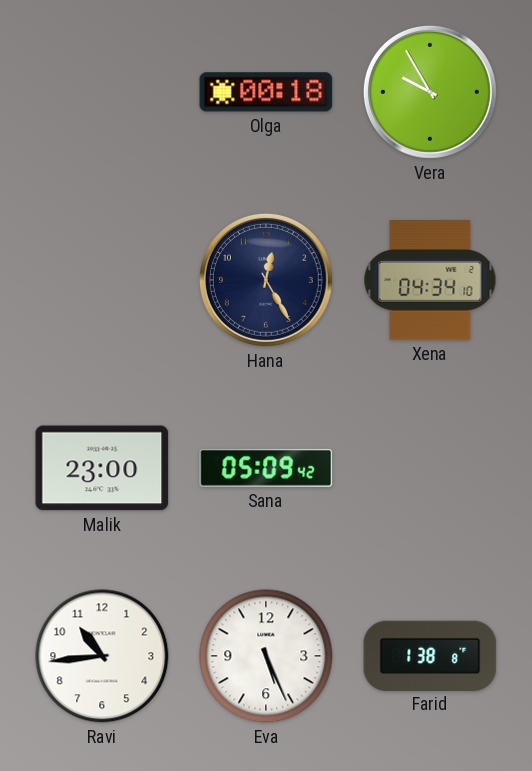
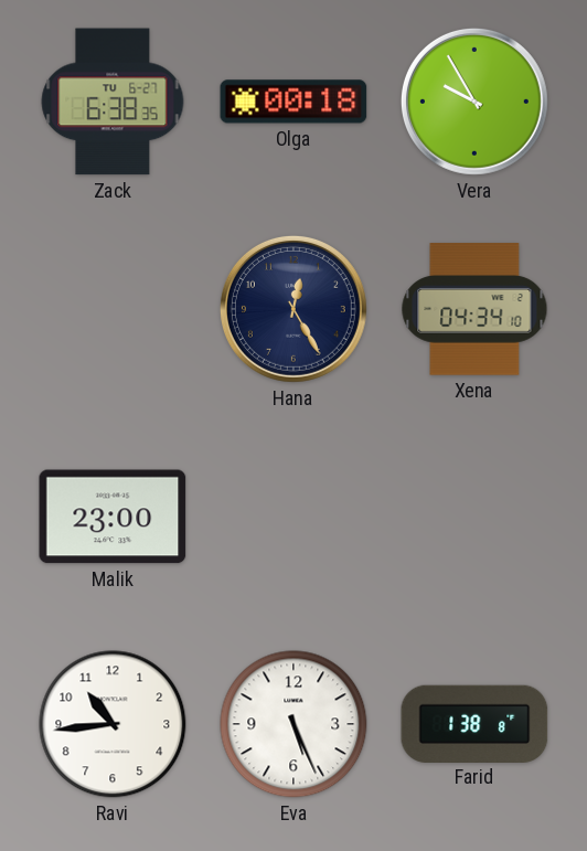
Zack: none -> 6:38 (113, 102)
Sana: 05:09 -> none (266, 468)
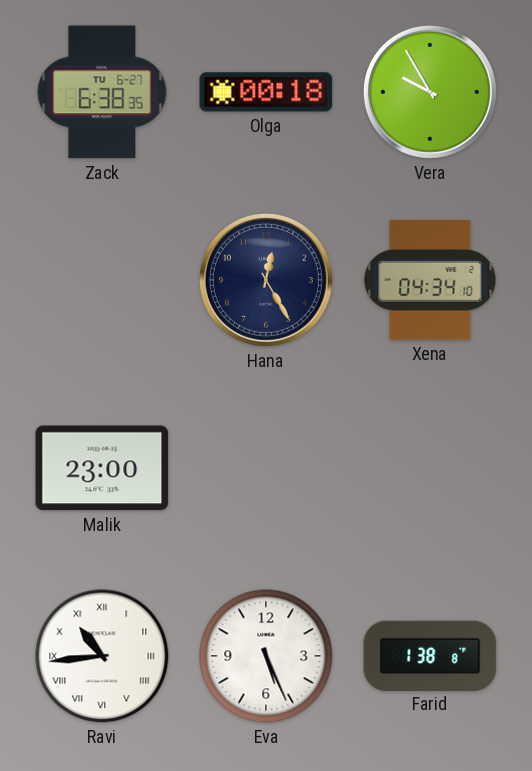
Ravi numerals: Arabic -> Roman (102, 656)
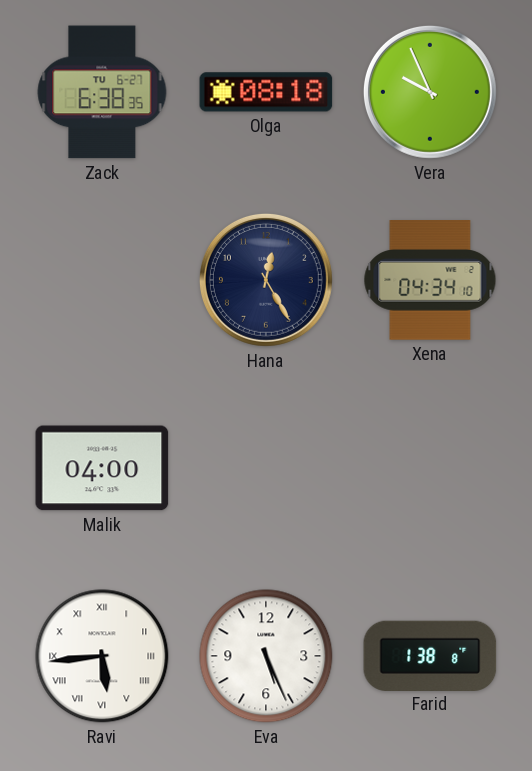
Olga: 00:18 -> 08:18 (266, 92)
Vera: 9:55 -> 9:56 (430, 92)
Malik: 23:00 -> 04:00 (102, 468)
Ravi: 10:44 -> 5:44 (102, 656)
